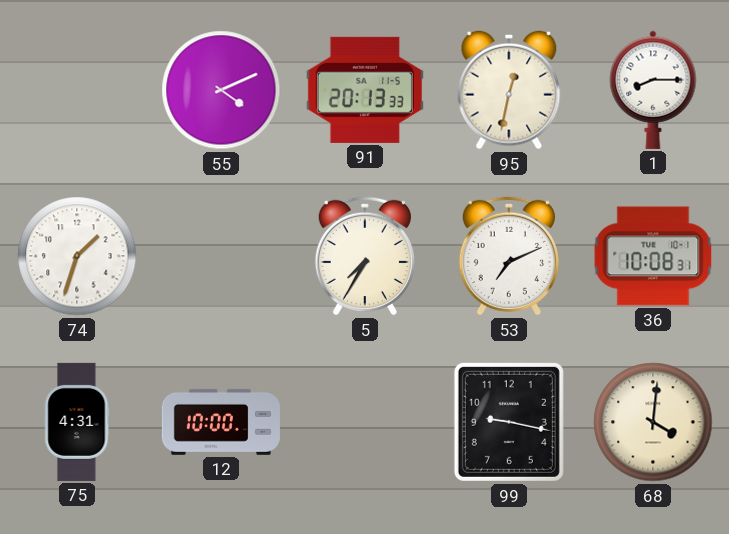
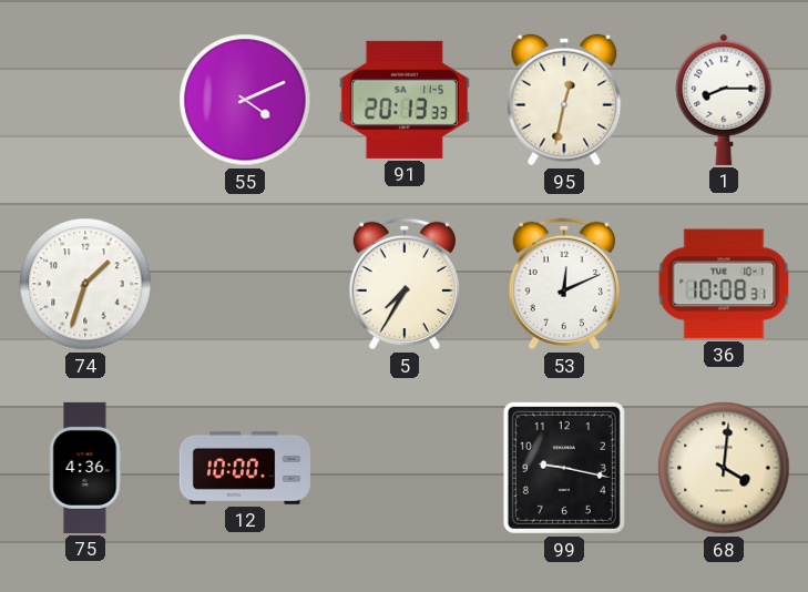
53: 7:11 -> 12:11 (564, 284)
75: 4:31 -> 4:36 (85, 468)
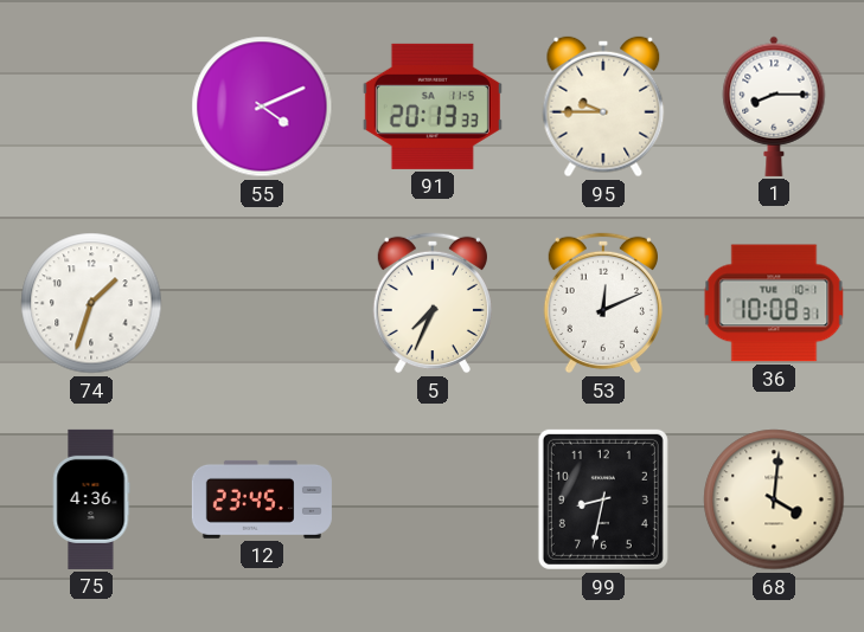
95: 12:32 -> 9:45 (603, 107)
5: 7:35 -> 7:34 (433, 303)
12: 10:00 -> 23:45 (262, 499)
99: 9:17 -> 8:32 (603, 499)
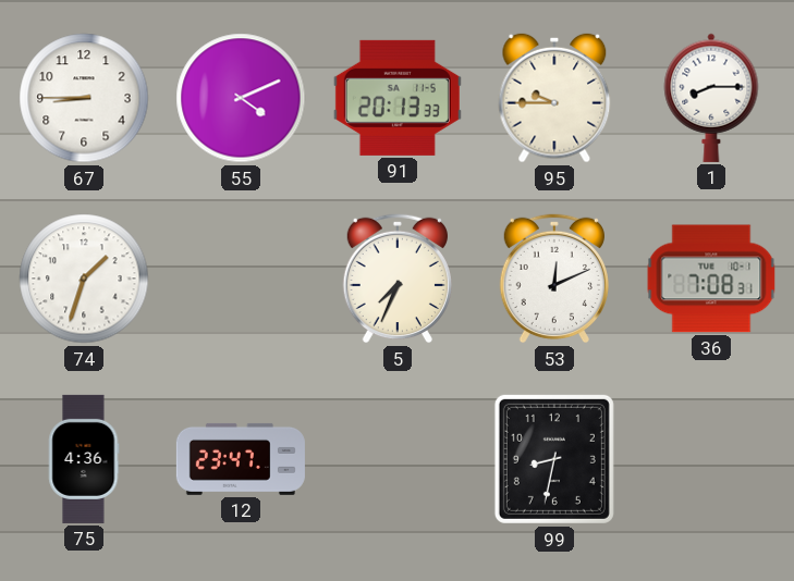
67: none -> 8:45 (84, 98)
36: 10:08 -> 7:08 (711, 279)
12: 23:45 -> 23:47 (241, 459)
68: 4:01 -> none (774, 499)
